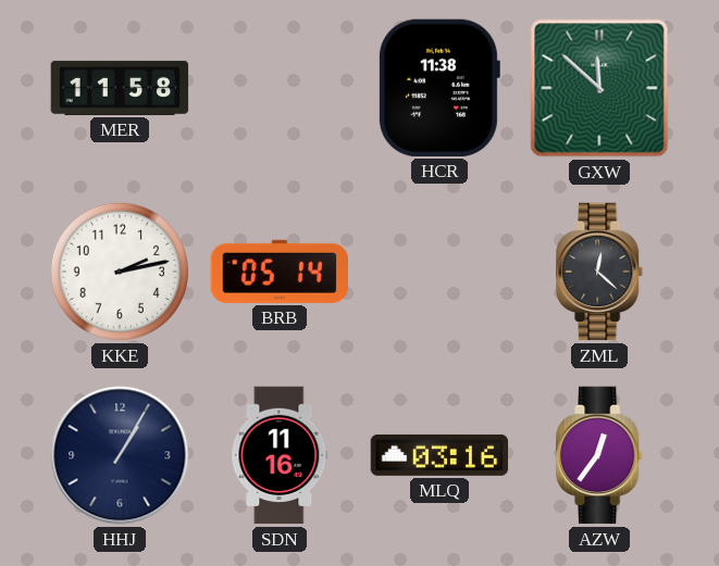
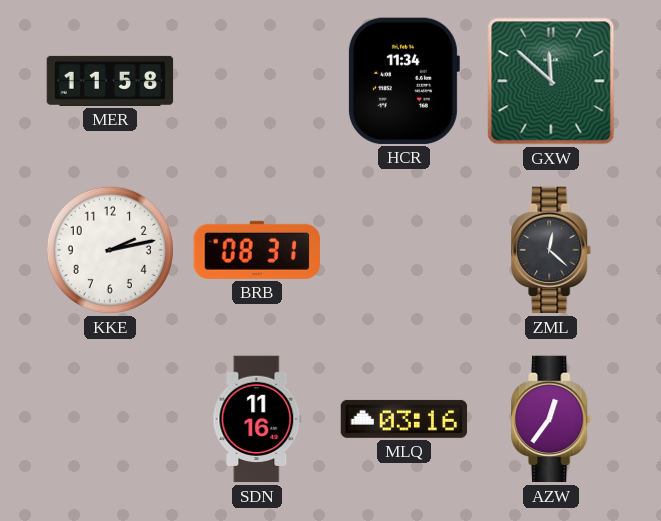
HCR: 11:38 -> 11:34 (403, 81)
BRB: 05:14 -> 08:31 (256, 250)
HHJ: 1:05 -> none (120, 455)
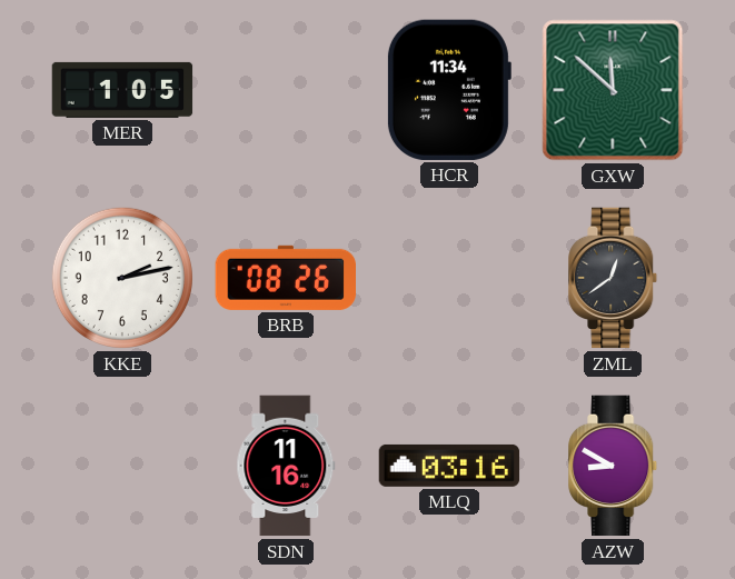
MER: 11:58 -> 1:05 (122, 90)
BRB: 08:31 -> 08:26 (285, 278)
ZML: 12:22 -> 12:39 (614, 278)
AZW: 12:36 -> 8:50 (614, 466)
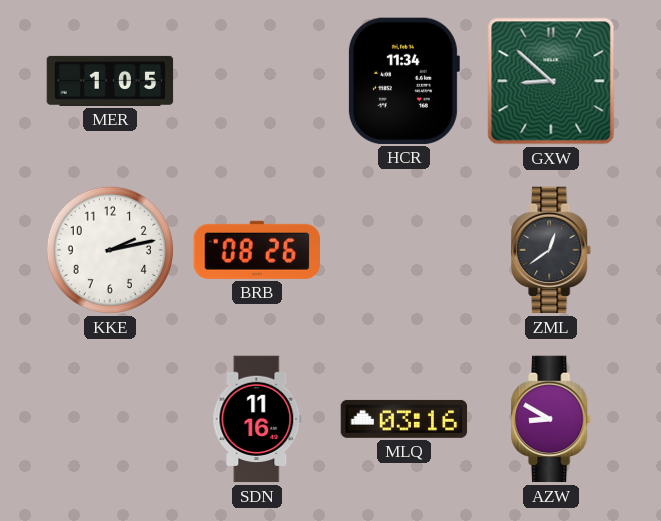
GXW: 11:52 -> 8:52 (551, 81)
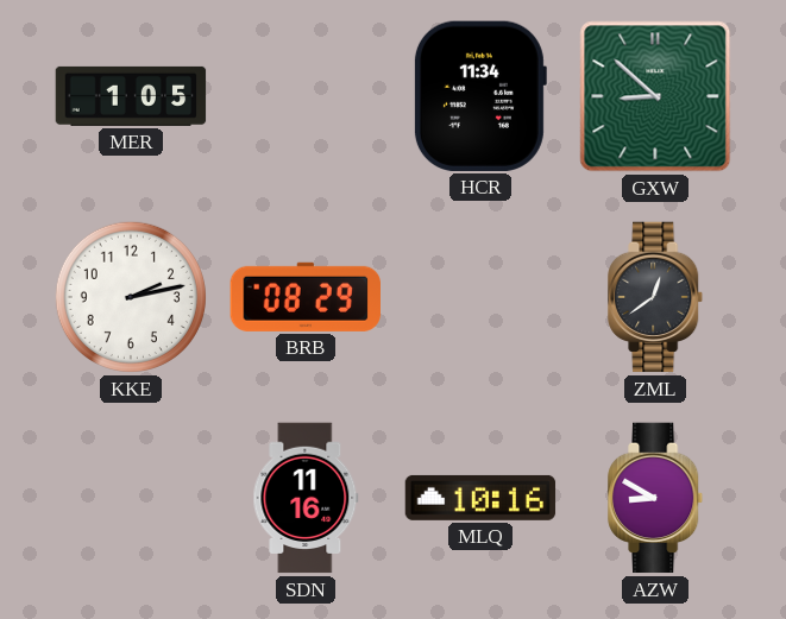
BRB: 08:26 -> 08:29 (304, 297)
MLQ: 03:16 -> 10:16 (480, 498)
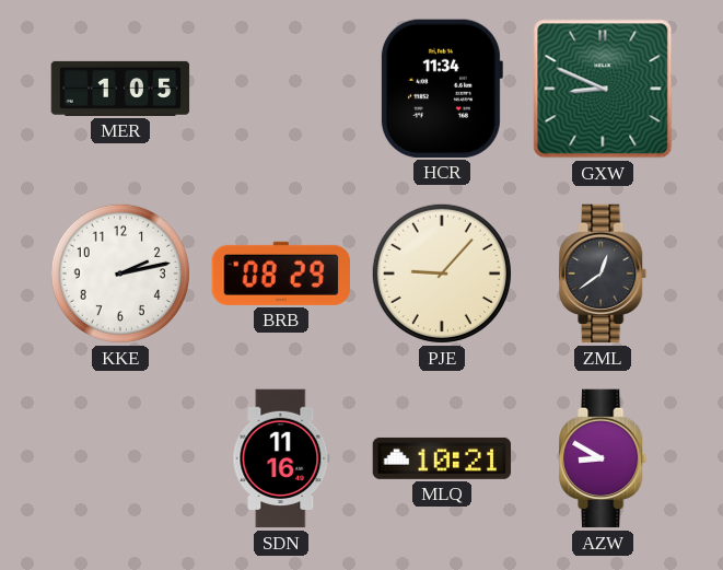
GXW: 8:52 -> 8:49 (603, 89)
PJE: none -> 9:07 (442, 274)
MLQ: 10:16 -> 10:21 (442, 458)
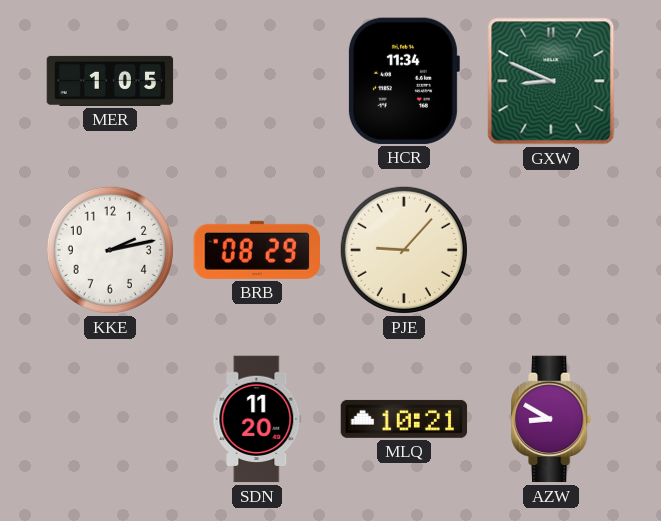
ZML: 12:39 -> none (604, 274)
SDN: 11:16 -> 11:20 (257, 419)
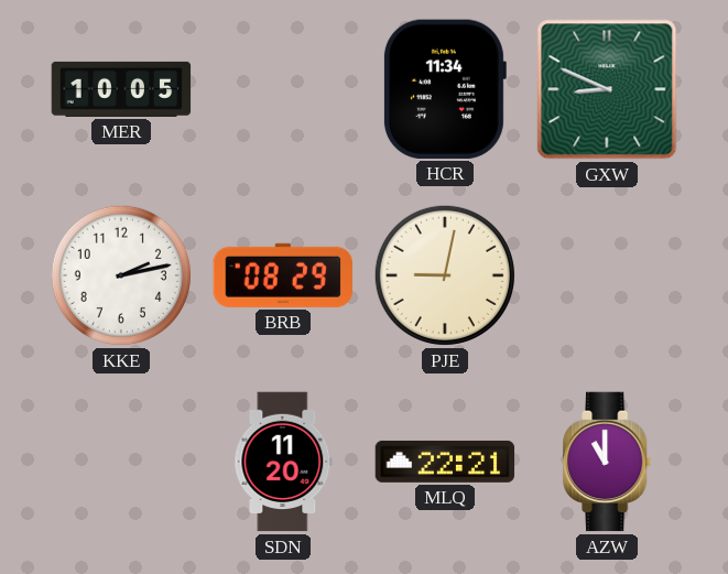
MER: 1:05 -> 10:05 (121, 89)
PJE: 9:07 -> 9:02 (445, 275)
MLQ: 10:21 -> 22:21 (445, 462)
AZW: 8:50 -> 11:00 (608, 462)
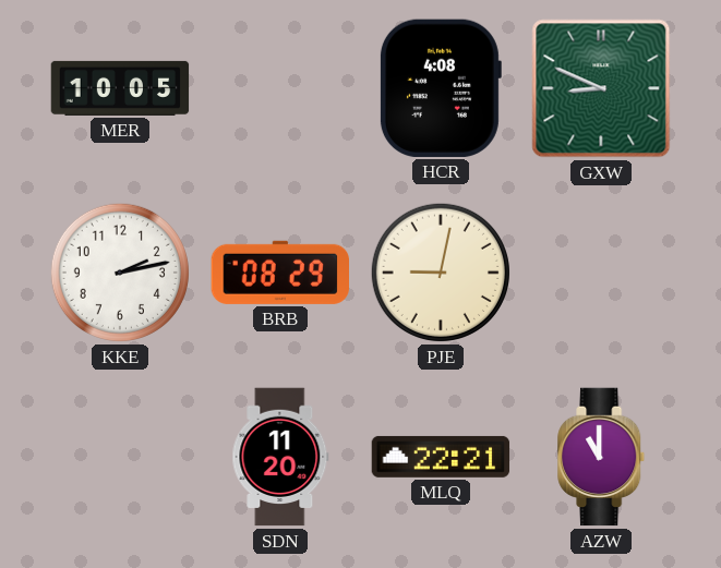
HCR: 11:34 -> 4:08 (440, 88)
